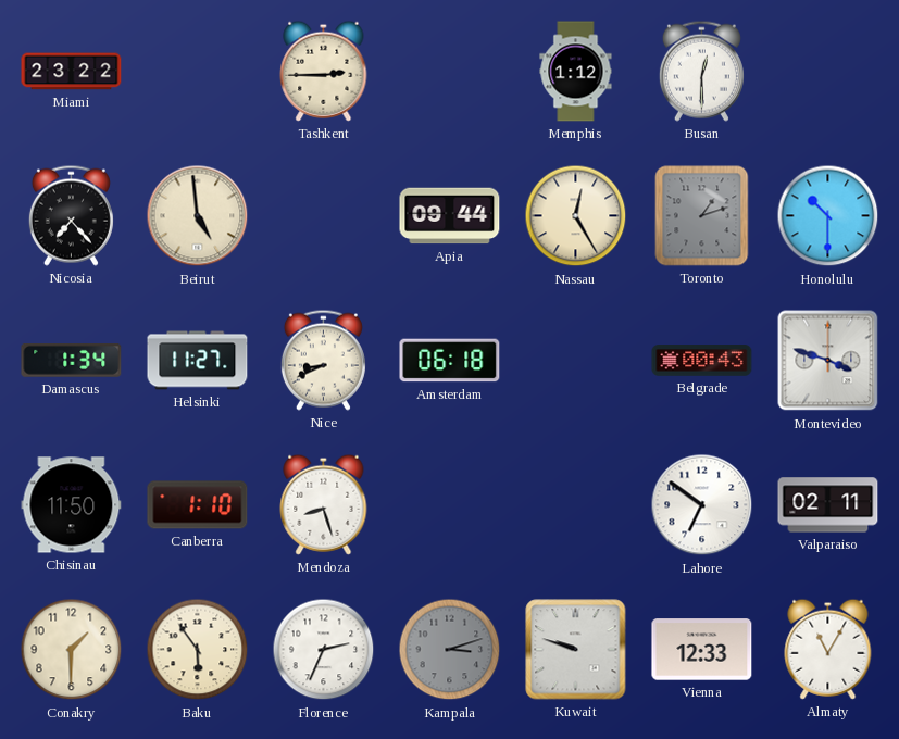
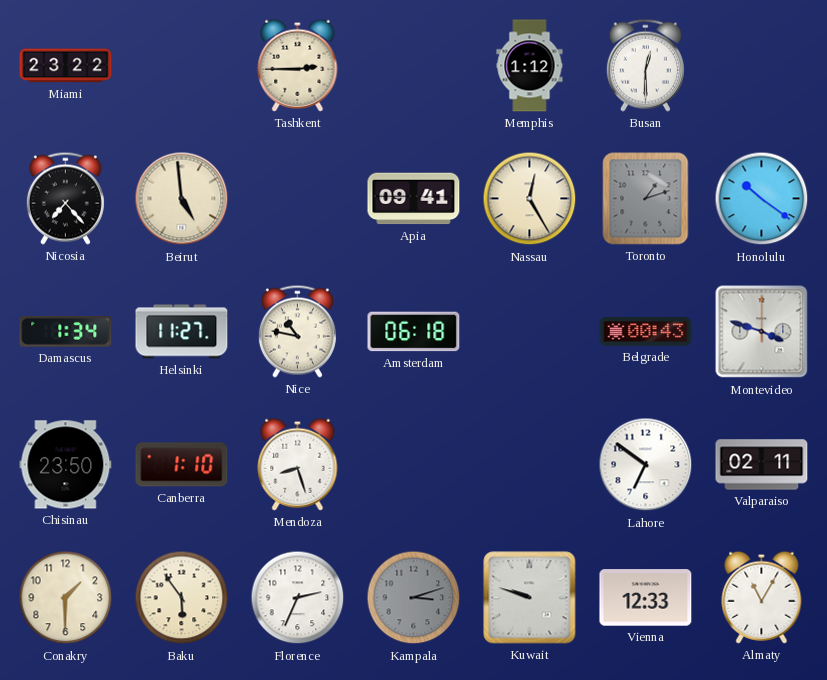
Apia: 09:44 -> 09:41 (414, 199)
Honolulu: 10:30 -> 10:21 (762, 199)
Nice: 8:41 -> 10:47 (297, 331)
Chisinau: 11:50 -> 23:50 (66, 465)
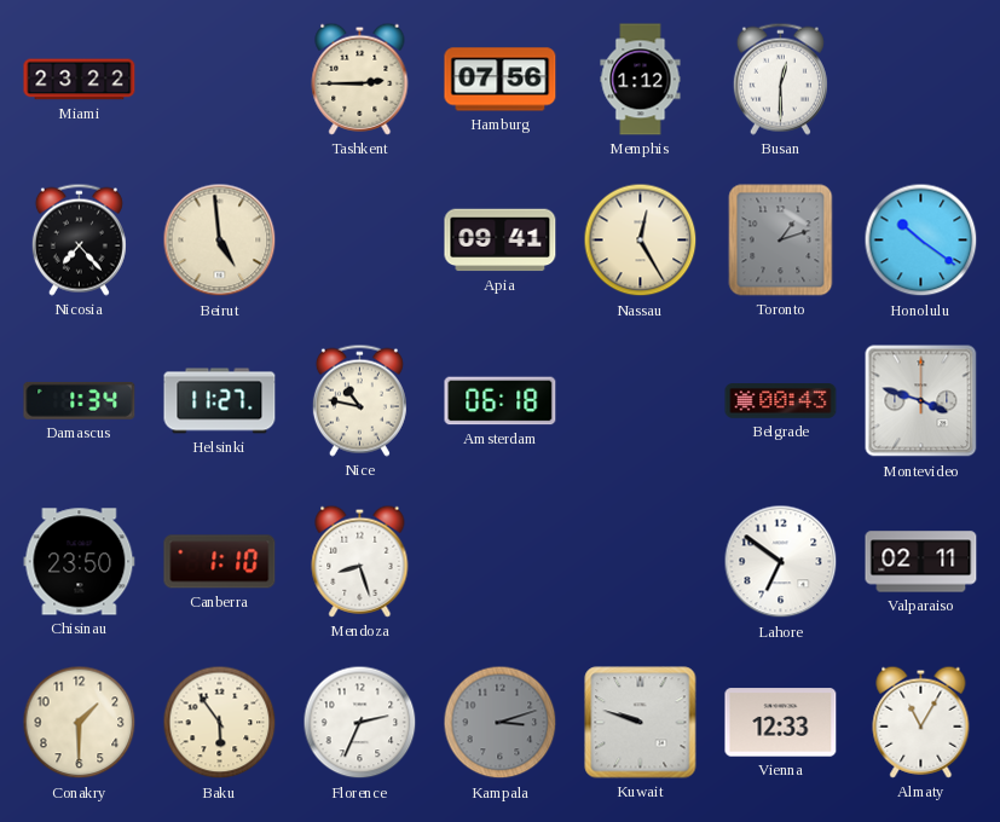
Hamburg: none -> 07:56 (501, 80)
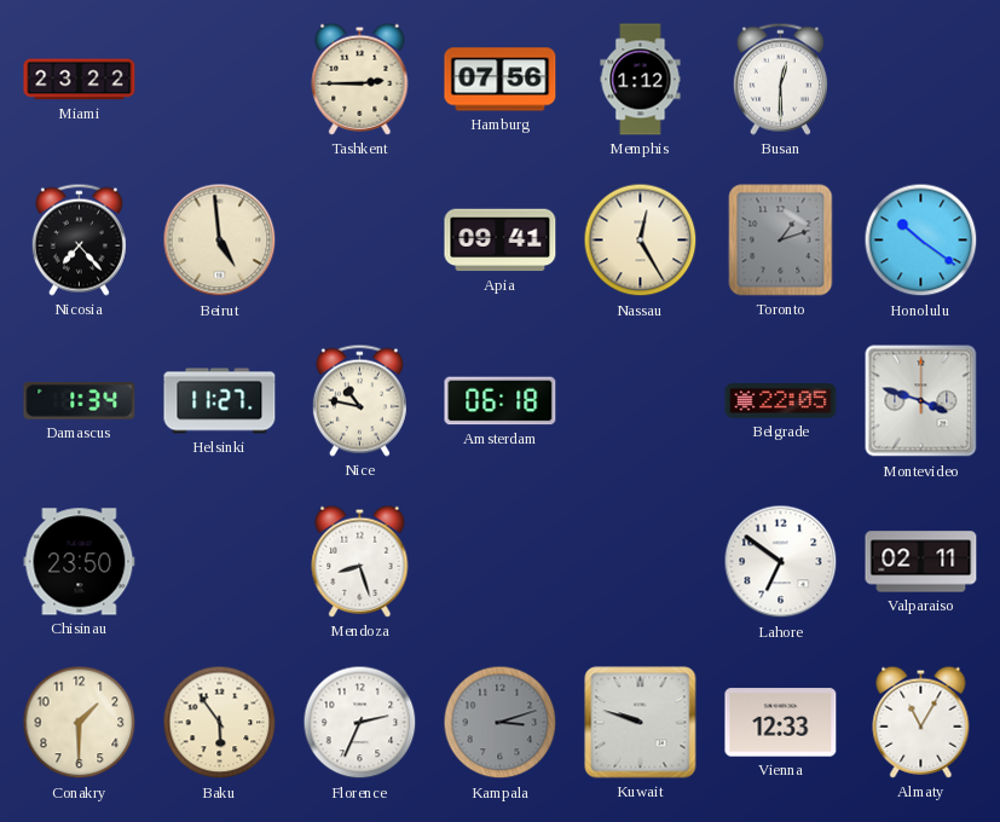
Belgrade: 00:43 -> 22:05 (781, 401)
Canberra: 1:10 -> none (220, 562)
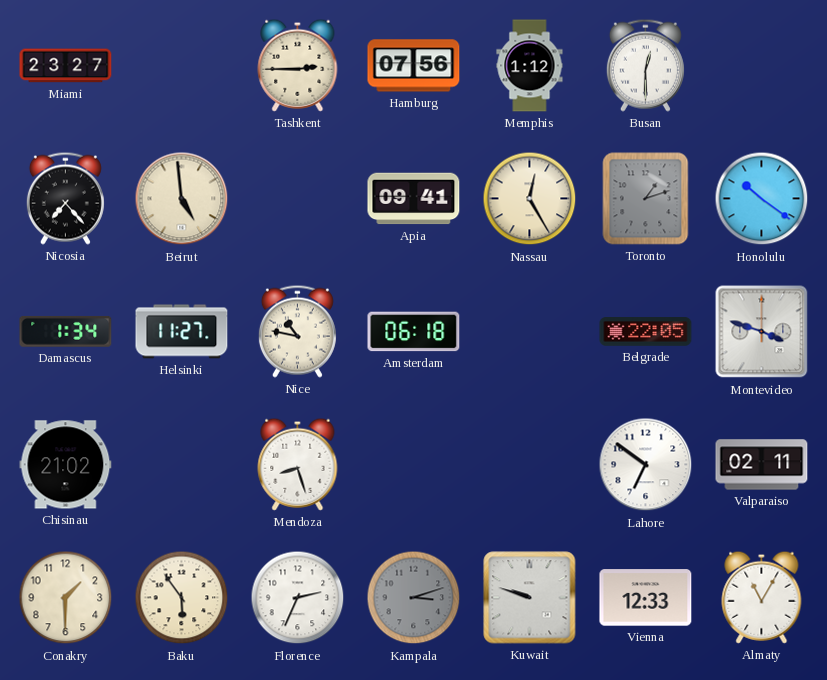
Miami: 23:22 -> 23:27 (66, 66)
Chisinau: 23:50 -> 21:02 (66, 465)
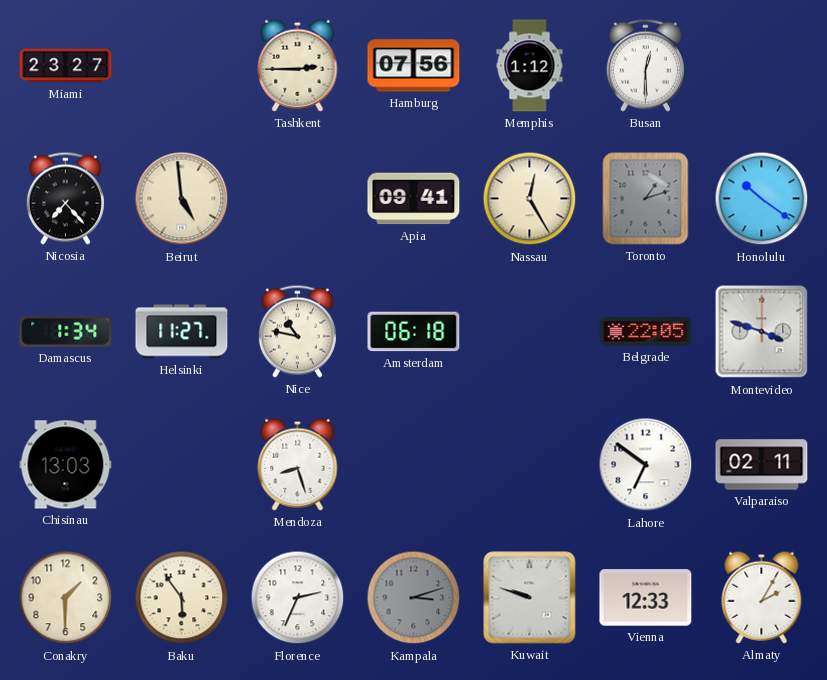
Chisinau: 21:02 -> 13:03 (66, 465)
Almaty: 11:05 -> 2:05 (762, 597)
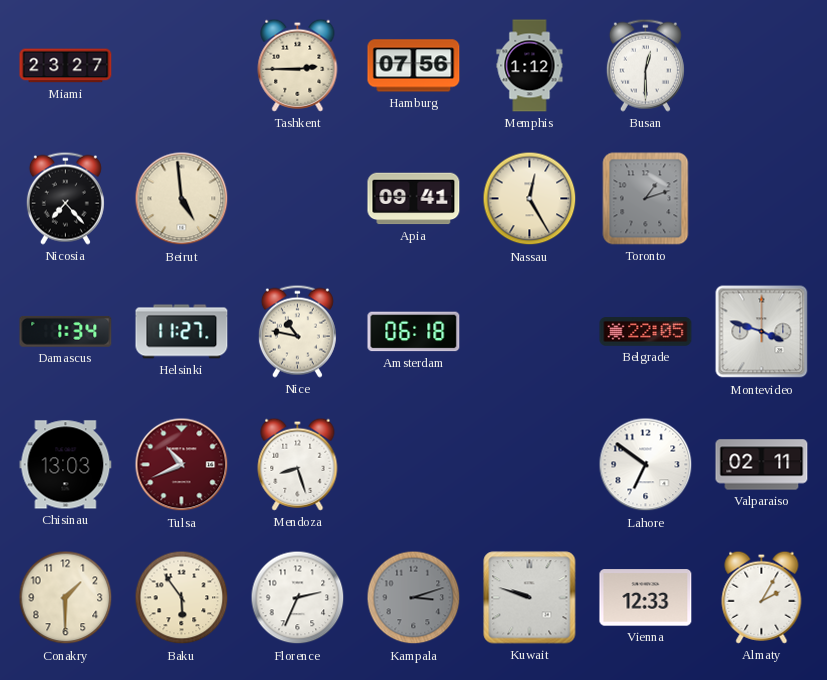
Honolulu: 10:21 -> none (762, 199)
Tulsa: none -> 10:41 (182, 465)
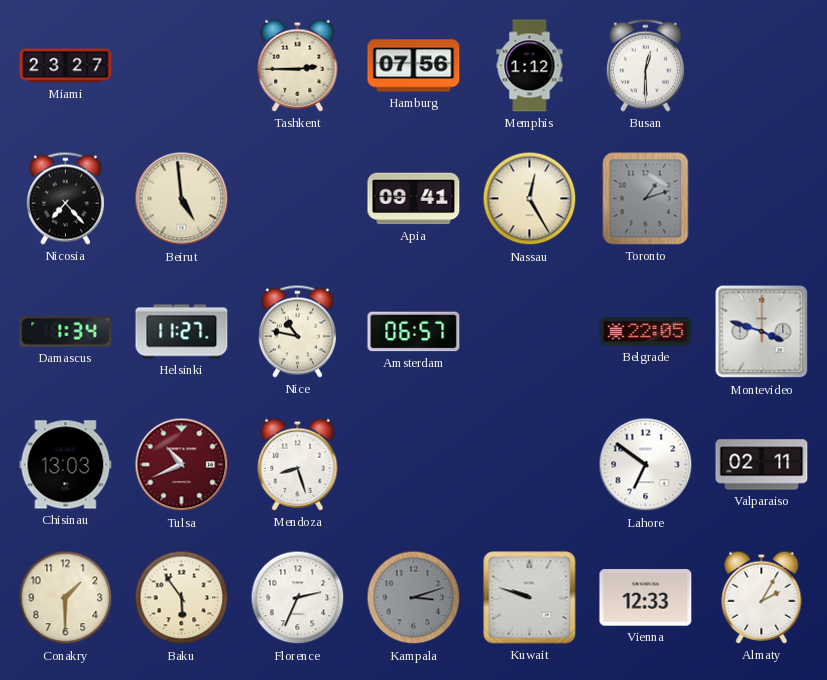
Amsterdam: 06:18 -> 06:57 (414, 332)
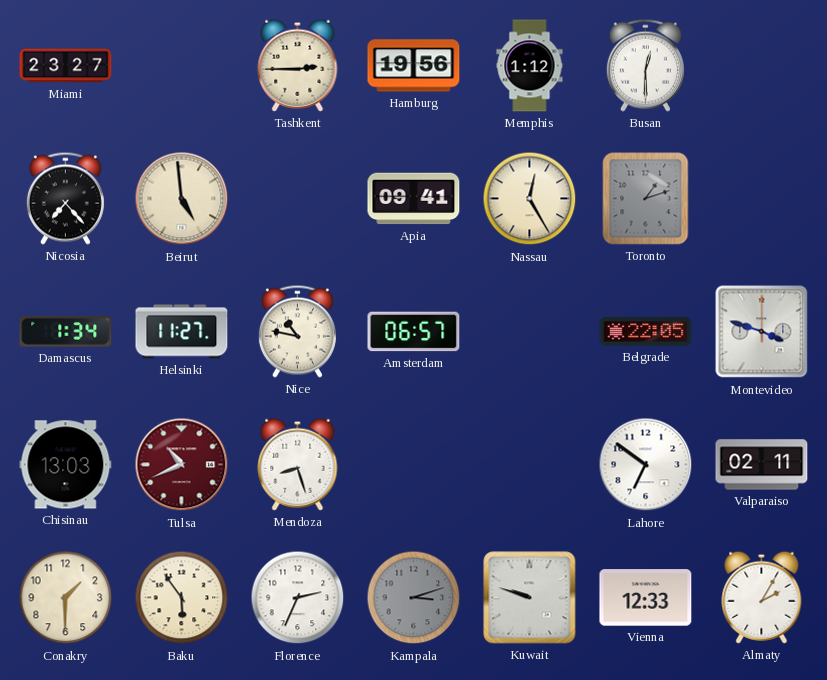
Hamburg: 07:56 -> 19:56 (414, 66)
